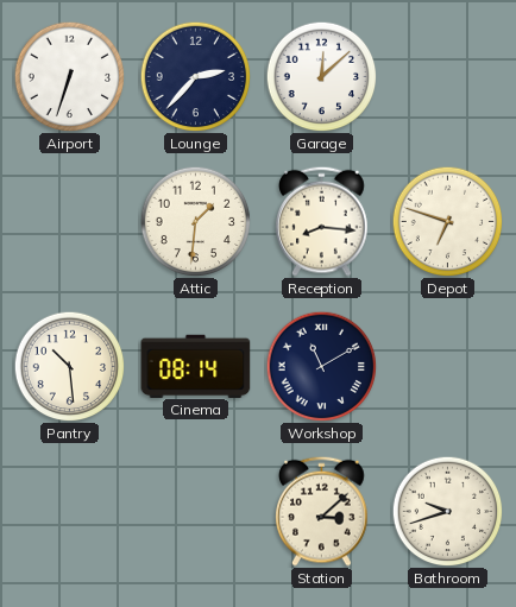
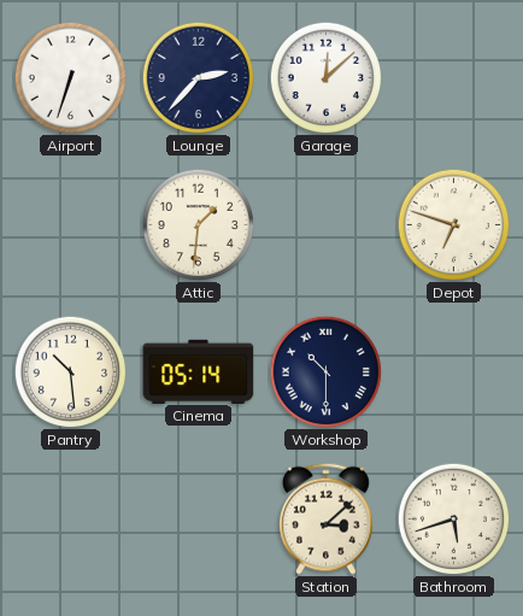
Reception: 8:16 -> none (322, 221)
Cinema: 08:14 -> 05:14 (199, 371)
Workshop: 11:10 -> 10:30 (325, 371)
Bathroom: 9:42 -> 5:42 (453, 518)
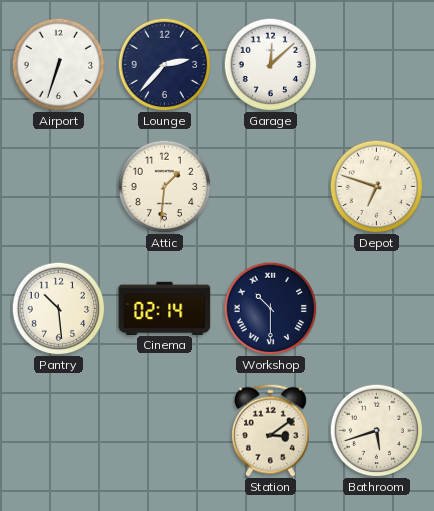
Cinema: 05:14 -> 02:14 (165, 308)
Station: 3:08 -> 3:09 (271, 430)
